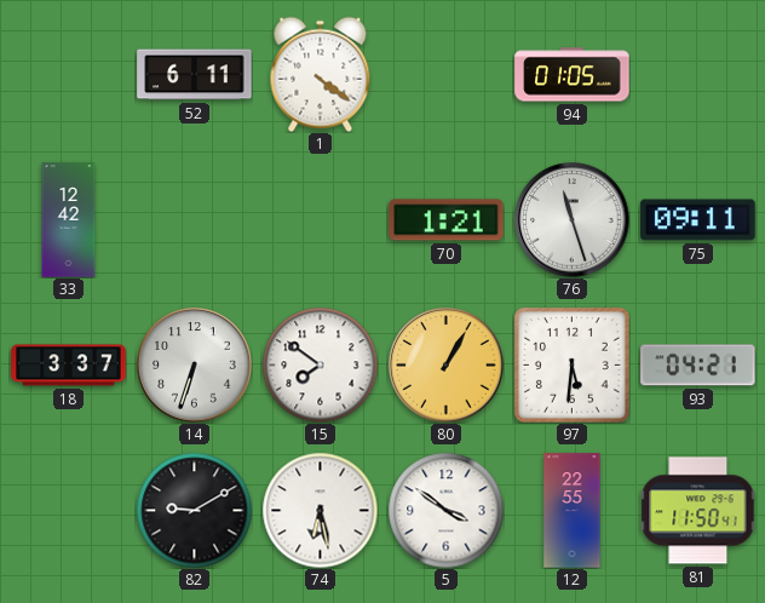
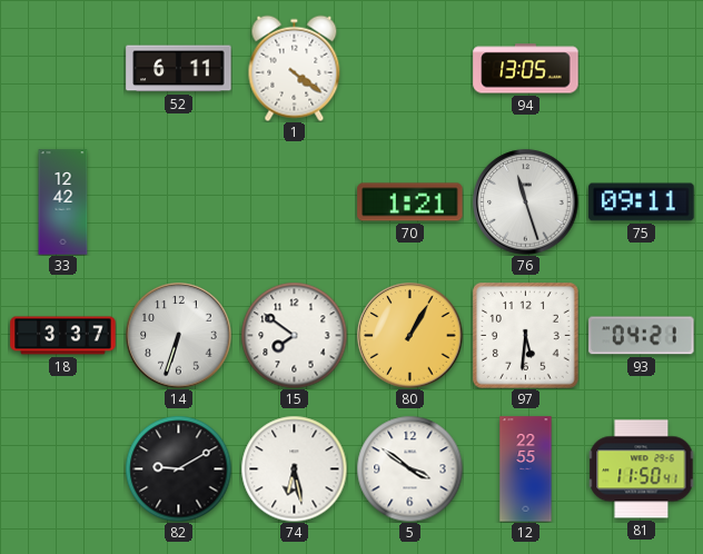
94: 01:05 -> 13:05 (526, 69)
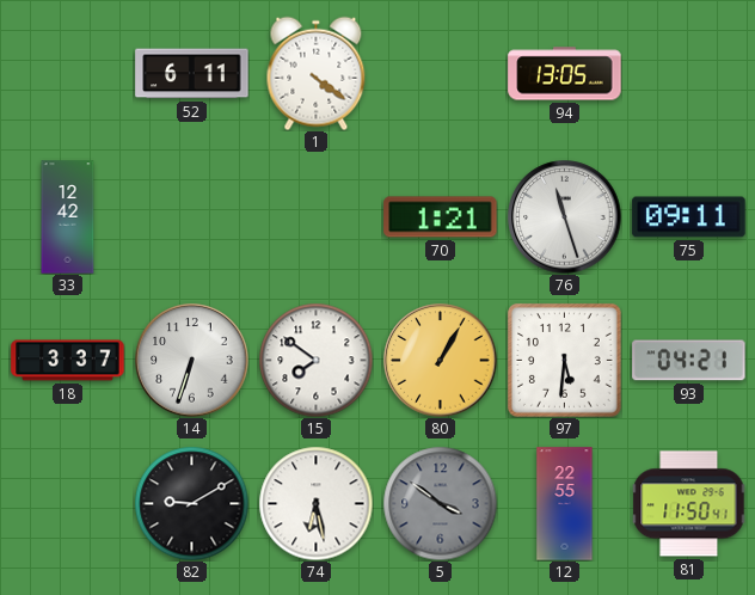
5 dial: white -> grey (440, 503)
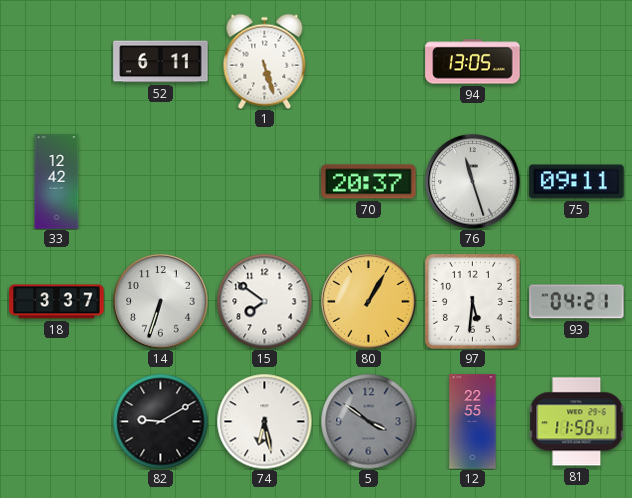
1: 4:21 -> 5:27 (265, 61)
70: 1:21 -> 20:37 (369, 182)
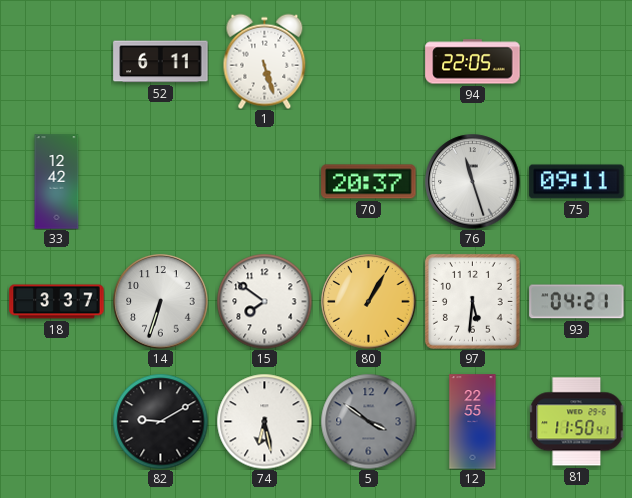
94: 13:05 -> 22:05 (473, 62)
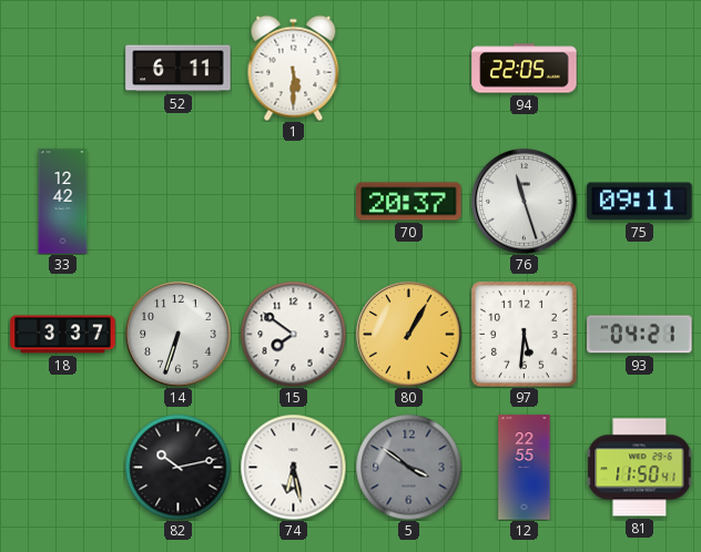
1: 5:27 -> 5:30 (294, 68)
82: 9:10 -> 10:13 (177, 467)
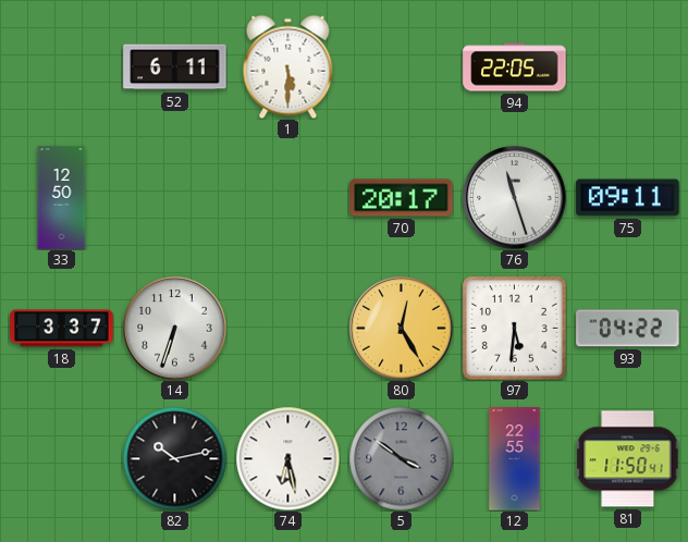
33: 12:42 -> 12:50 (62, 198)
70: 20:37 -> 20:17 (402, 198)
15: 7:51 -> none (293, 334)
80: 1:05 -> 12:25 (402, 329)
93: 04:21 -> 04:22 (628, 329)
